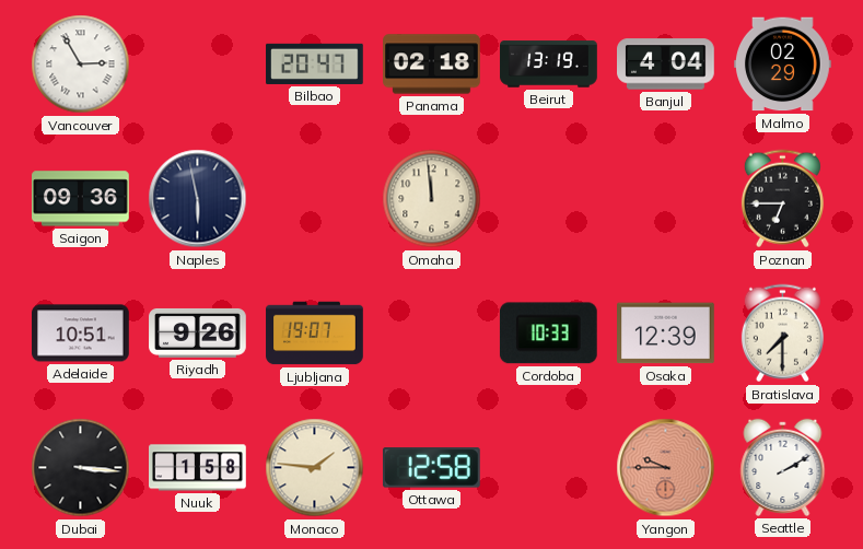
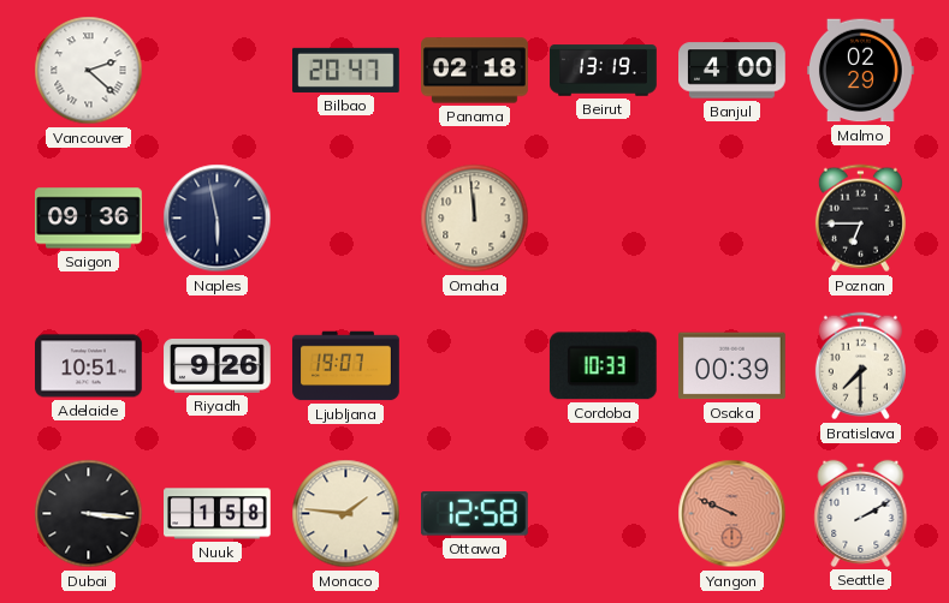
Vancouver: 2:55 -> 2:22 (89, 71)
Banjul: 4:04 -> 4:00 (732, 71)
Osaka: 12:39 -> 00:39 (732, 366)
Yangon: 9:45 -> 9:49 (732, 514)
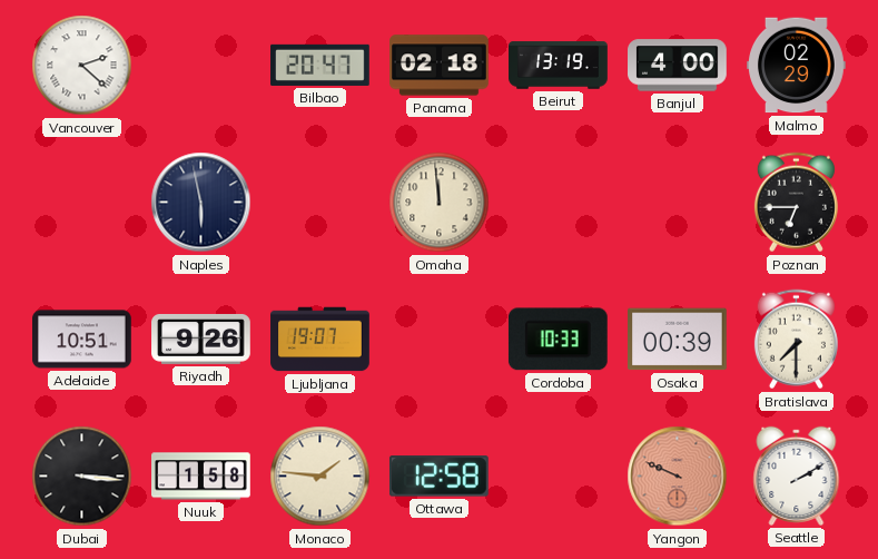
Saigon: 09:36 -> none (89, 219)
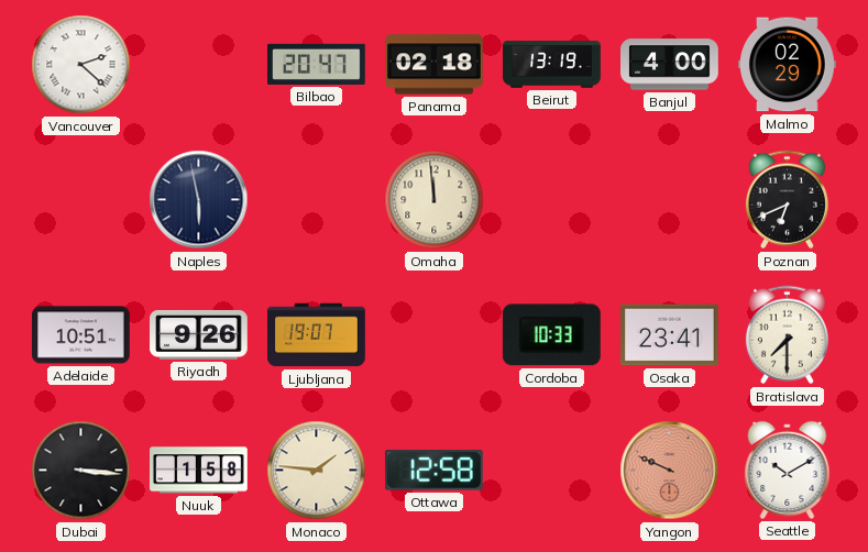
Poznan: 6:45 -> 6:41 (787, 200)
Osaka: 00:39 -> 23:41 (670, 335)
Seattle: 2:10 -> 10:10 (788, 470)
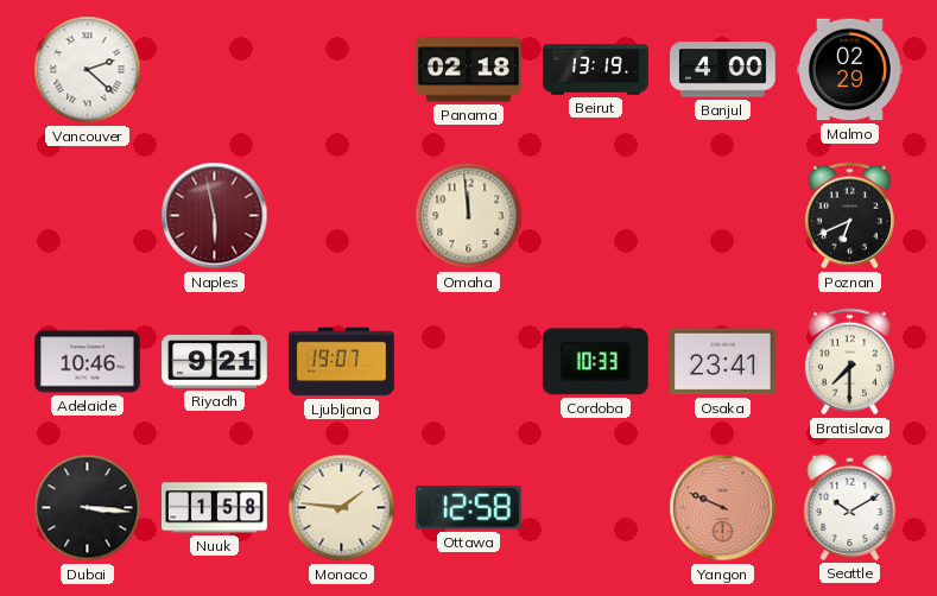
Bilbao: 20:47 -> none (317, 64)
Naples dial: navy -> burgundy (215, 216)
Adelaide: 10:51 -> 10:46 (88, 362)
Riyadh: 9:26 -> 9:21 (215, 362)
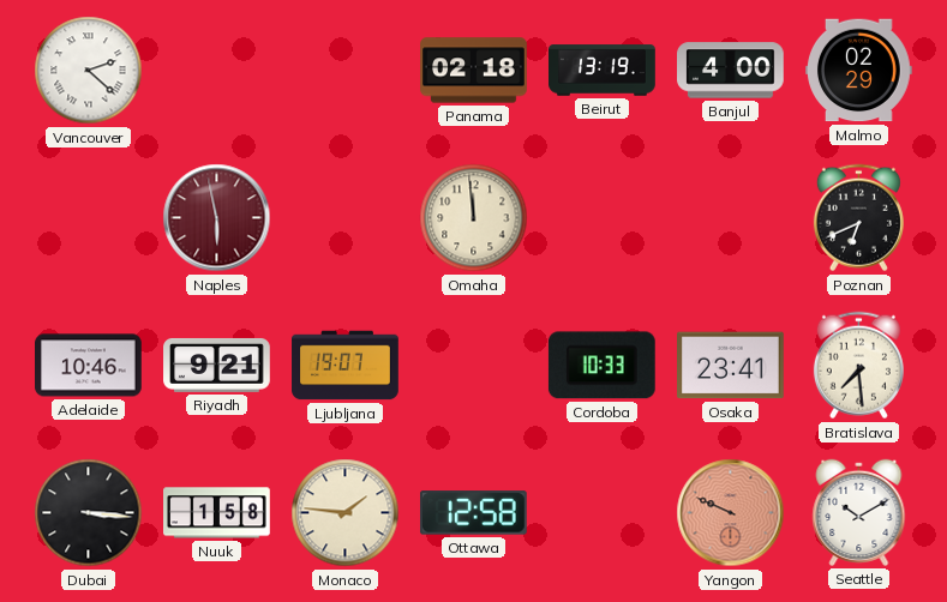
Bratislava: 7:30 -> 7:29 (858, 366)
